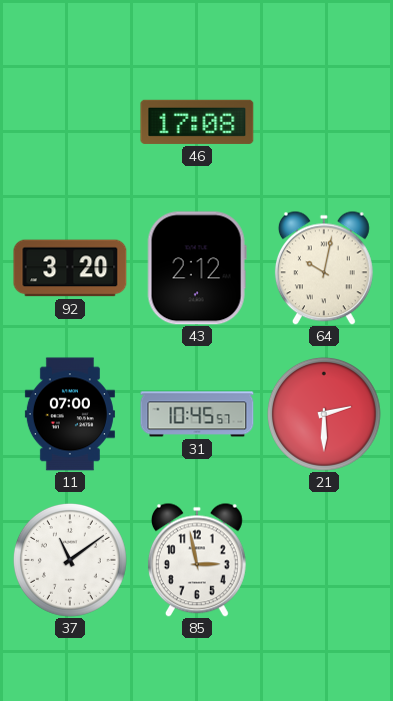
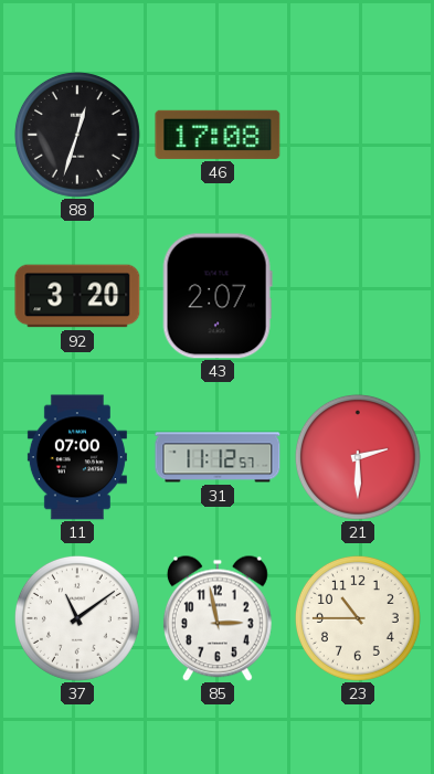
88: none -> 12:33 (77, 135)
43: 2:12 -> 2:07 (218, 296)
64: 10:02 -> none (324, 268)
31: 10:45 -> 11:12 (218, 457)
23: none -> 10:45 (358, 618)
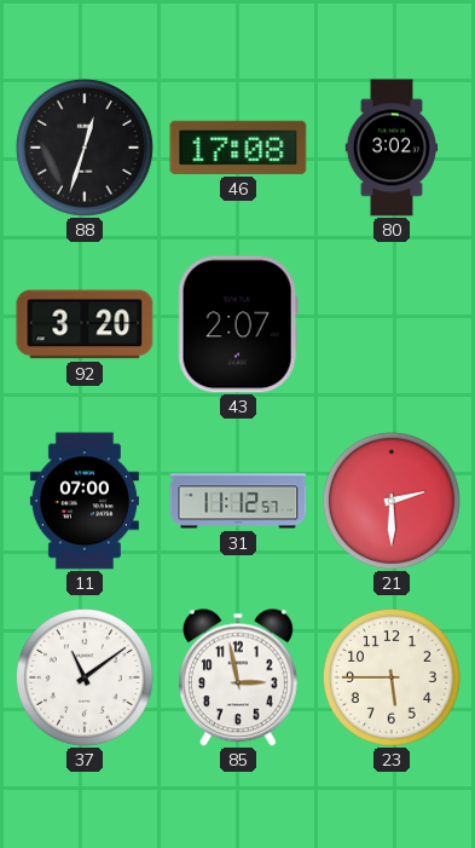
80: none -> 3:02 (392, 148)
23: 10:45 -> 5:45 (392, 677)
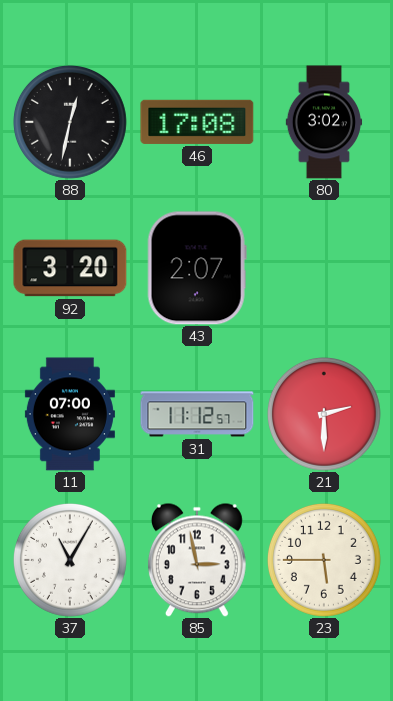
88: 12:33 -> 12:32 (70, 122)
37: 11:09 -> 11:05 (70, 560)
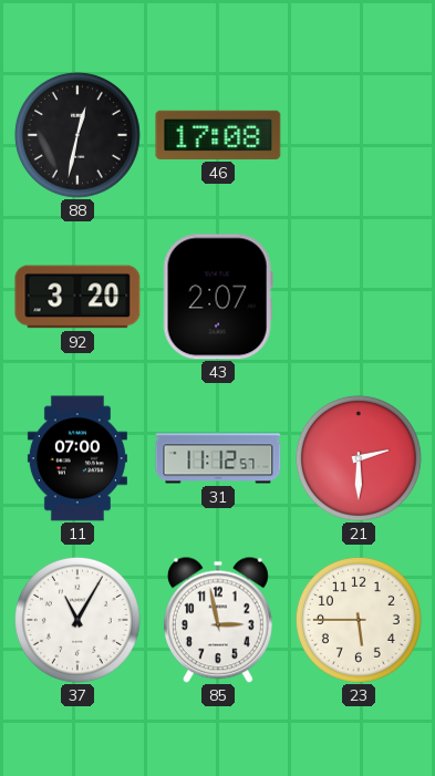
80: 3:02 -> none (324, 122)
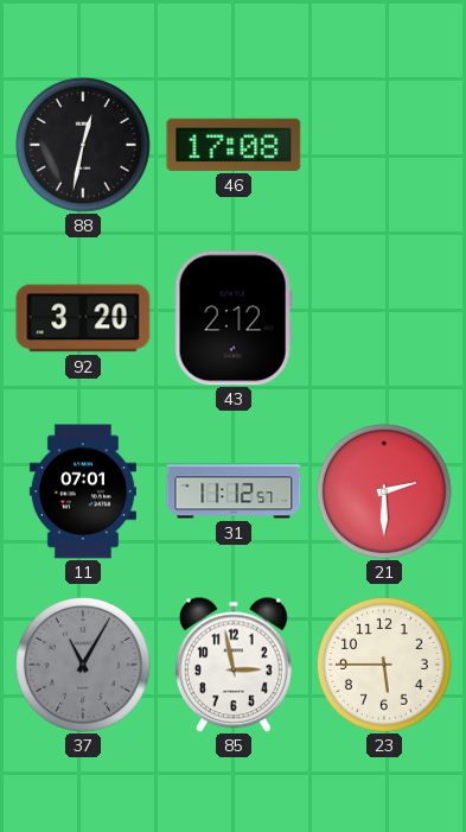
43: 2:07 -> 2:12 (234, 318)
11: 07:00 -> 07:01 (83, 491)
37 dial: white -> grey (83, 665)
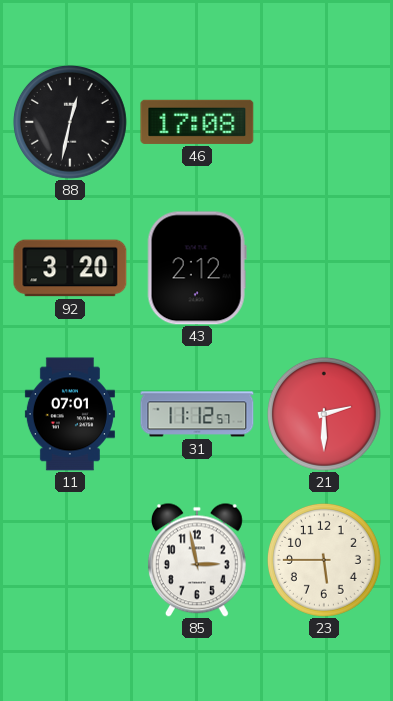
37: 11:05 -> none (83, 665)
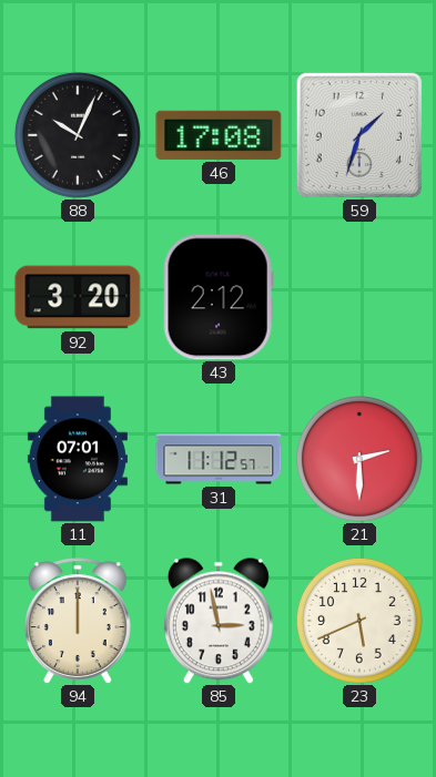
88: 12:32 -> 10:04 (78, 135)
59: none -> 1:33 (358, 134)
94: none -> 12:00 (78, 621)
23: 5:45 -> 5:41 (359, 621)
